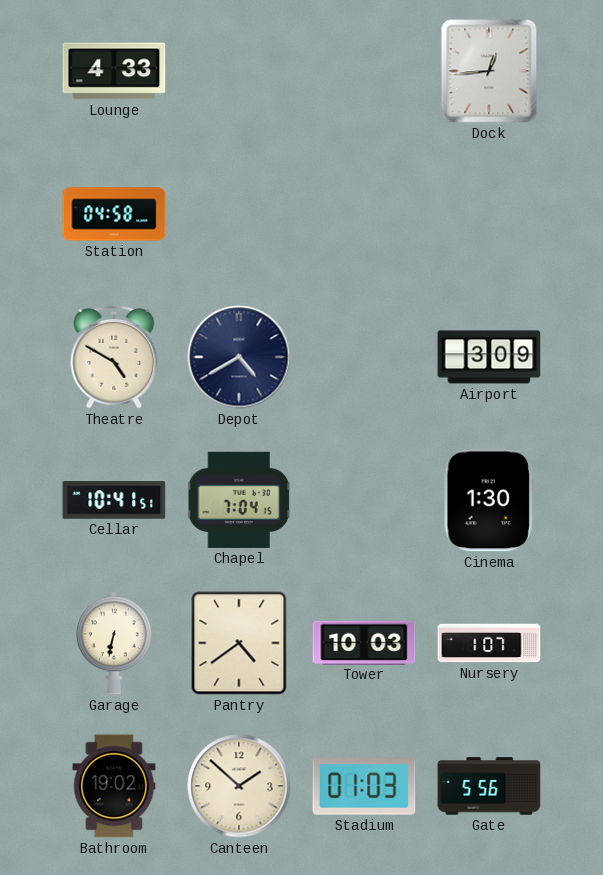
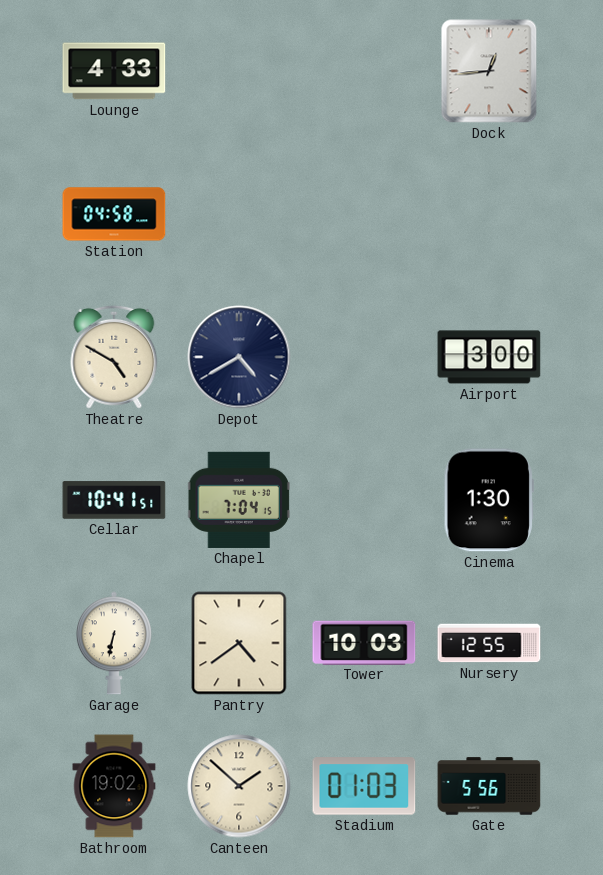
Airport: 3:09 -> 3:00 (489, 357)
Nursery: 1:07 -> 12:55 (489, 643)
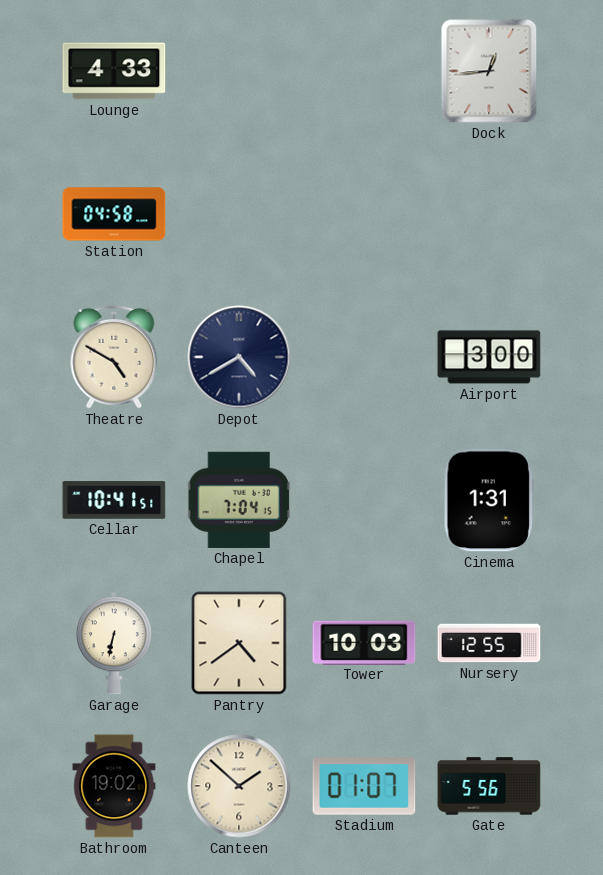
Cinema: 1:30 -> 1:31 (489, 500)
Stadium: 01:03 -> 01:07 (364, 786)
